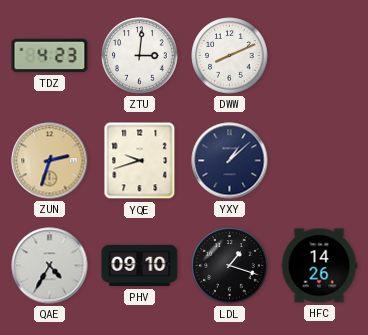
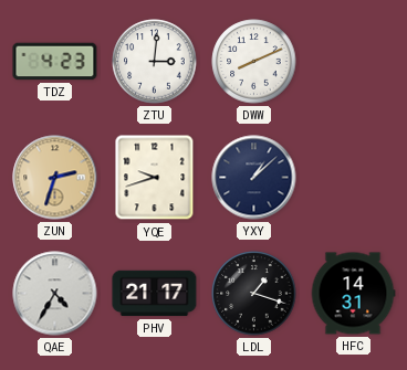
PHV: 09:10 -> 21:17 (155, 294)
HFC: 14:26 -> 14:31 (353, 294)
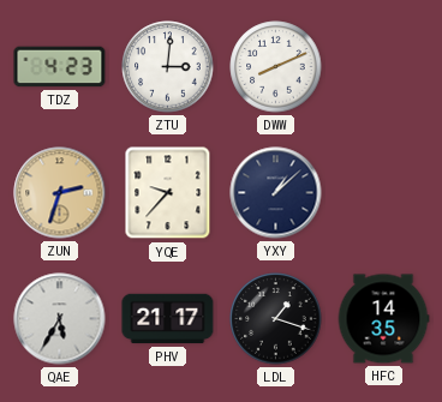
YQE: 9:42 -> 9:37 (168, 193)
QAE: 4:35 -> 5:35 (60, 319)
HFC: 14:31 -> 14:35 (383, 319)
